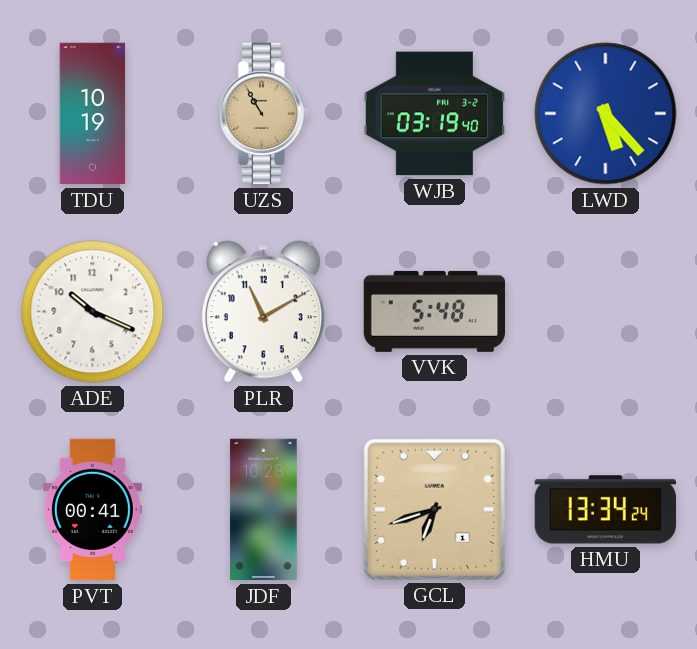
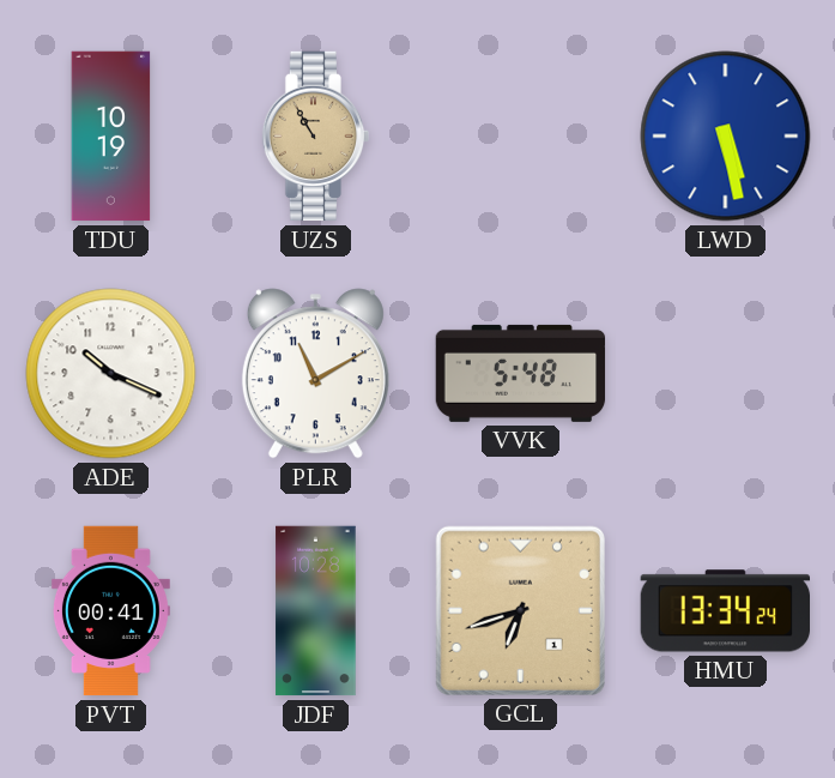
WJB: 03:19 -> none (435, 114)
LWD: 5:23 -> 5:28 (726, 137)
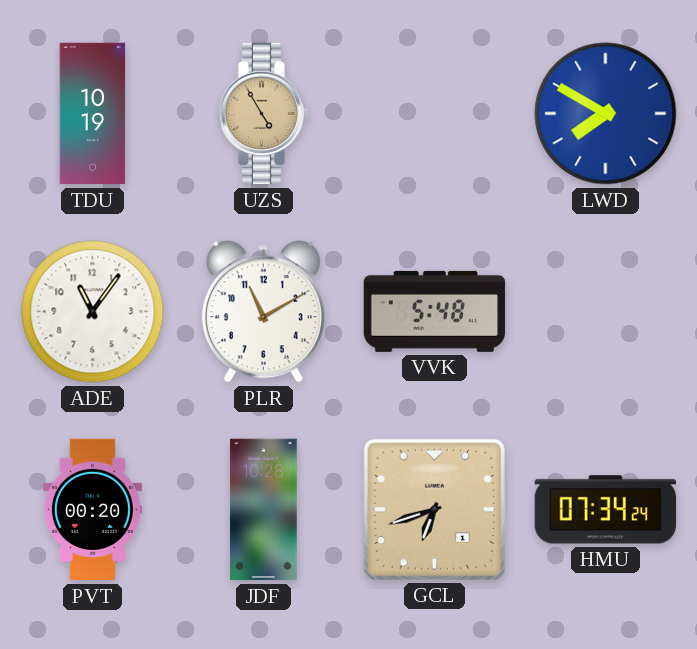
UZS: 10:55 -> 4:55 (264, 114)
LWD: 5:28 -> 7:50 (606, 114)
ADE: 10:19 -> 11:06 (93, 312)
PVT: 00:41 -> 00:20 (92, 510)
HMU: 13:34 -> 07:34 (605, 510)
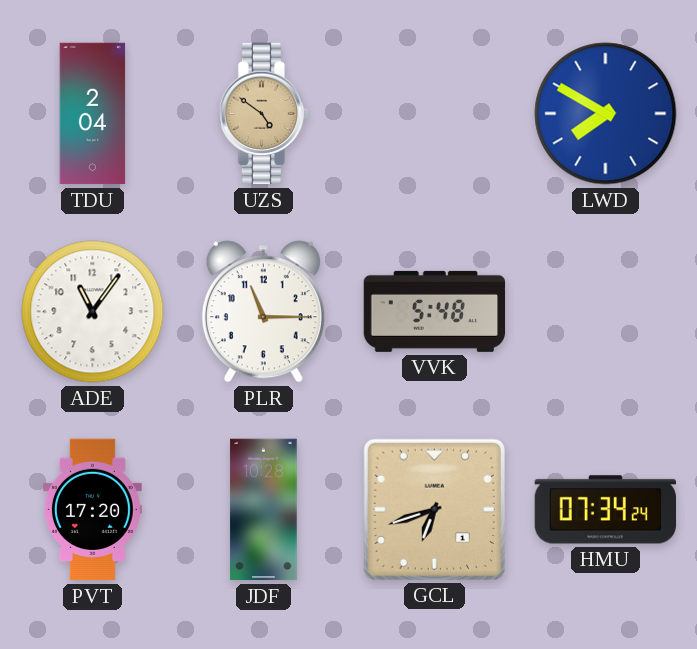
TDU: 10:19 -> 2:04 (93, 114)
UZS: 4:55 -> 4:51 (264, 114)
PLR: 11:10 -> 11:15 (263, 312)
PVT: 00:20 -> 17:20 (92, 510)
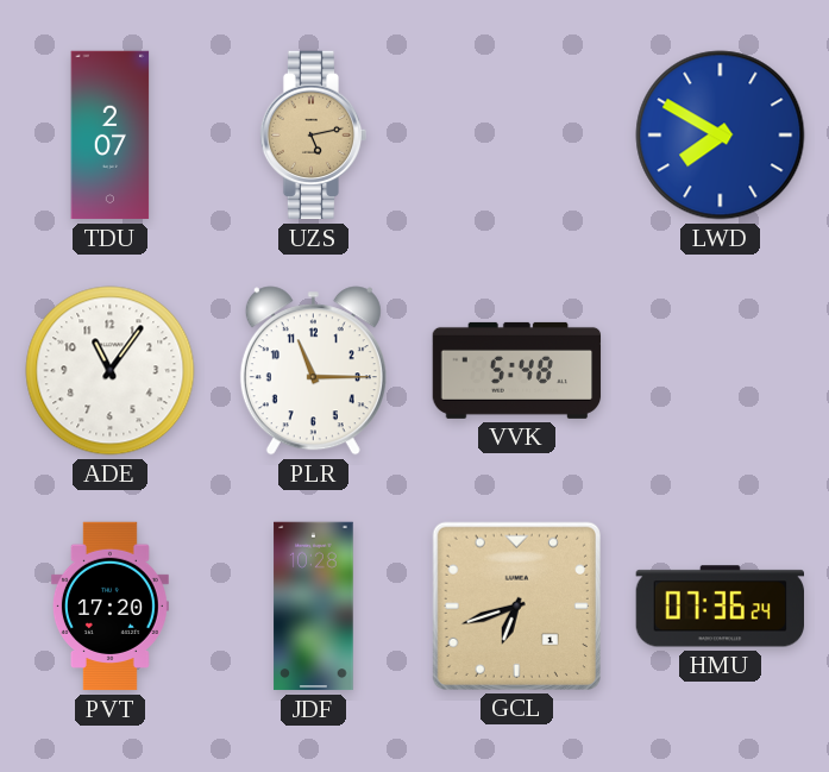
TDU: 2:04 -> 2:07 (111, 136)
UZS: 4:51 -> 5:13 (314, 136)
HMU: 07:34 -> 07:36 (720, 607)
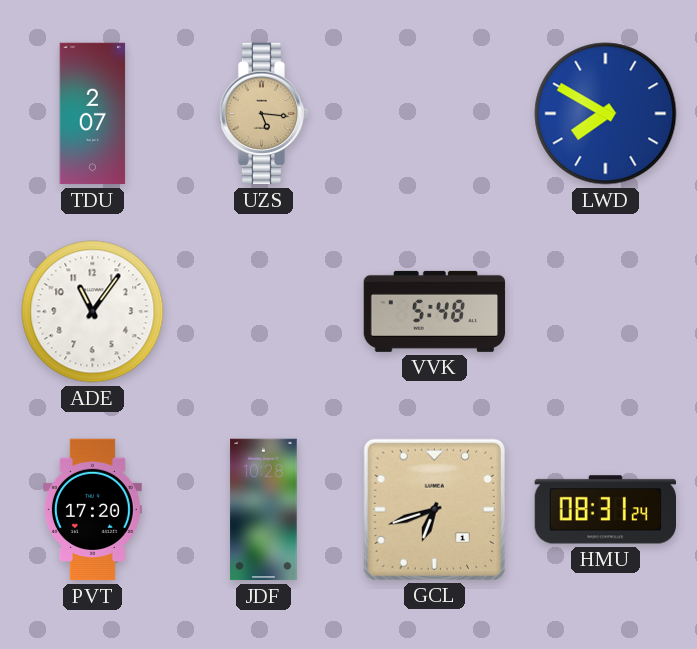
UZS: 5:13 -> 5:16 (264, 114)
PLR: 11:15 -> none (313, 371)
HMU: 07:36 -> 08:31 (605, 510)
